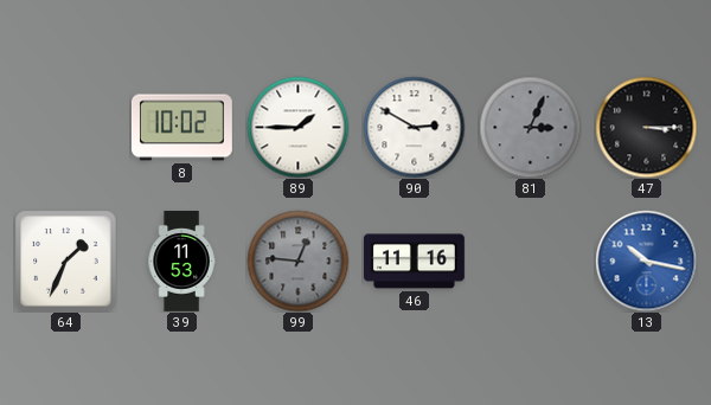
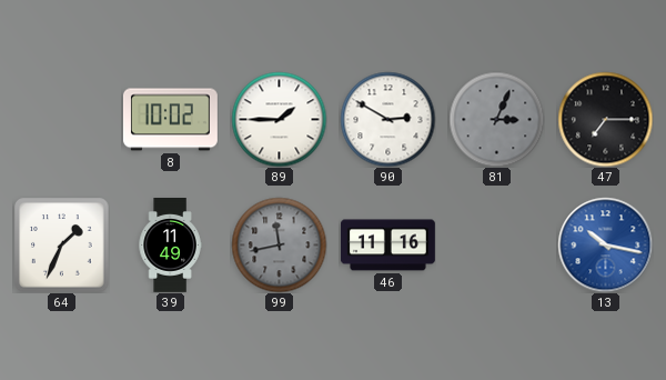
47: 3:15 -> 7:15 (605, 119)
39: 11:53 -> 11:49 (170, 246)
99: 12:46 -> 11:43 (279, 244)
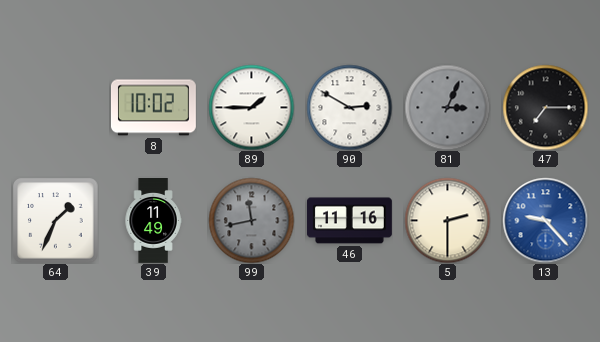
5: none -> 2:30 (447, 220)
13: 10:17 -> 9:23 (545, 220)
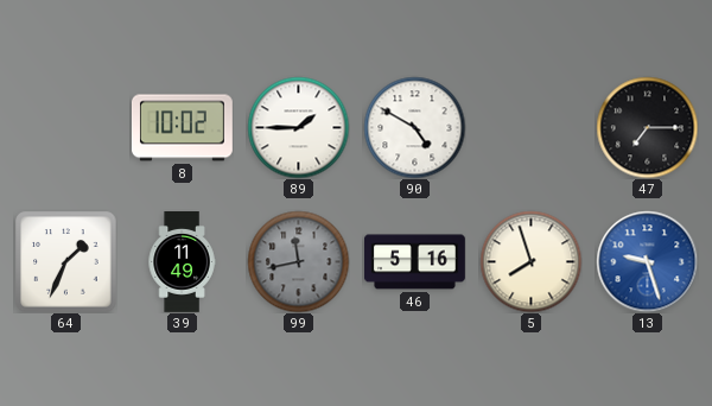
90: 2:50 -> 4:50 (414, 127)
81: 3:04 -> none (447, 107)
46: 11:16 -> 5:16 (415, 262)
5: 2:30 -> 7:57 (530, 261)
13: 9:23 -> 9:27 (647, 261)
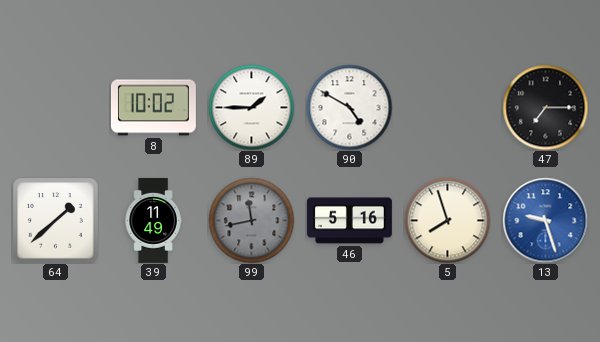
64: 1:34 -> 1:38 (55, 221)
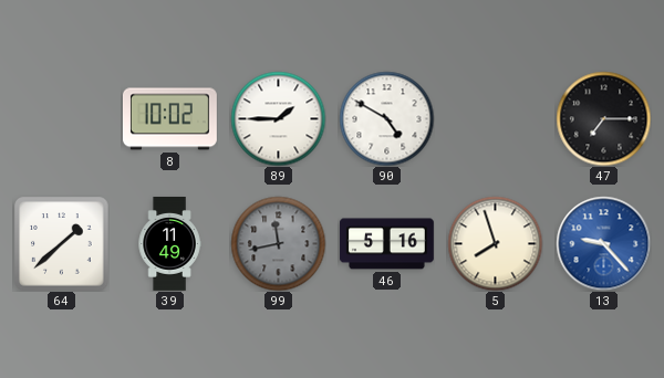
13: 9:27 -> 9:23 (603, 243)
